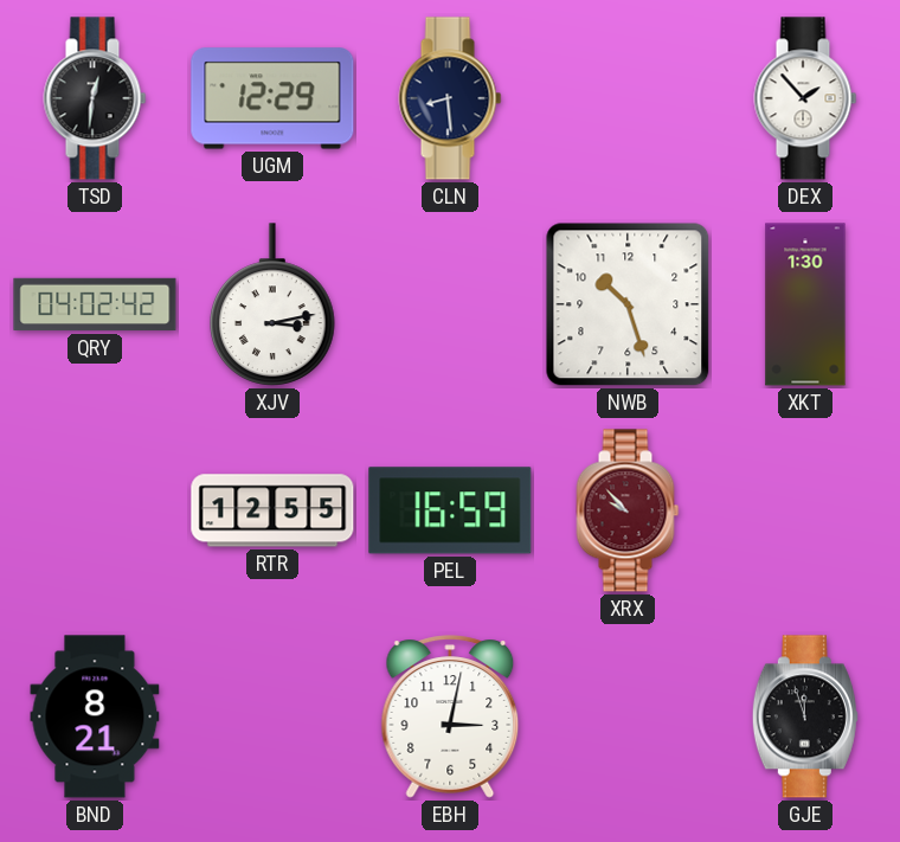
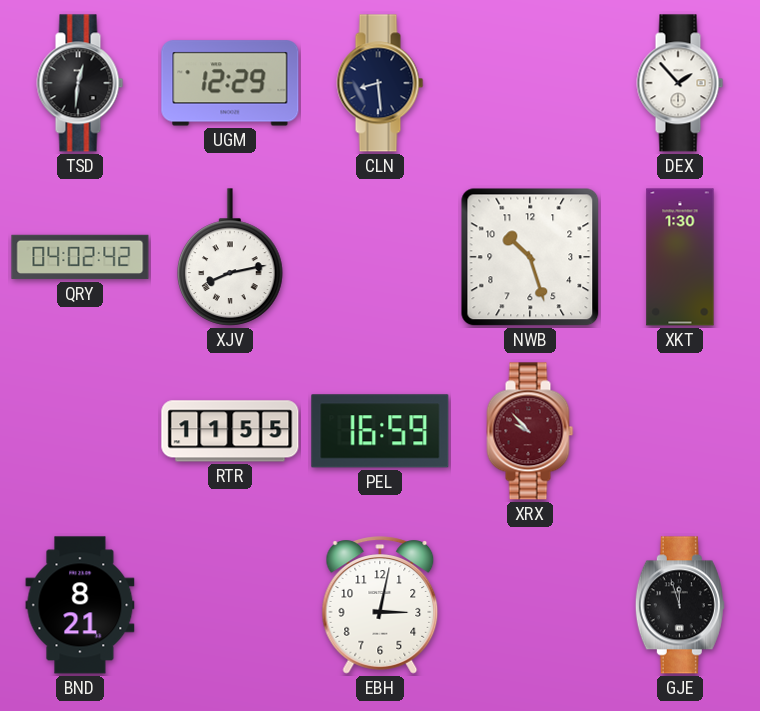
XJV: 3:13 -> 8:13 (231, 257)
RTR: 12:55 -> 11:55 (230, 431)
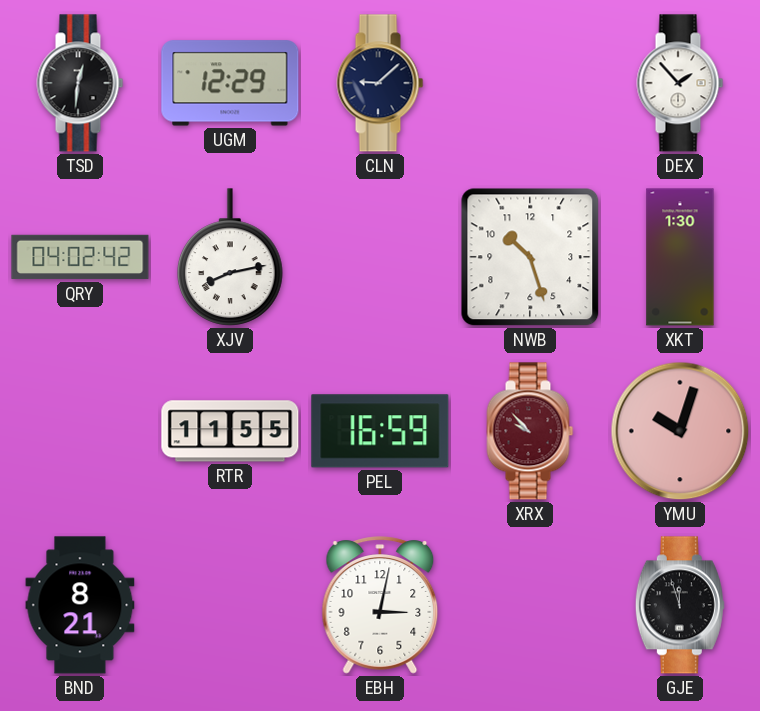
CLN: 8:29 -> 9:08 (380, 83)
YMU: none -> 10:03 (680, 431)
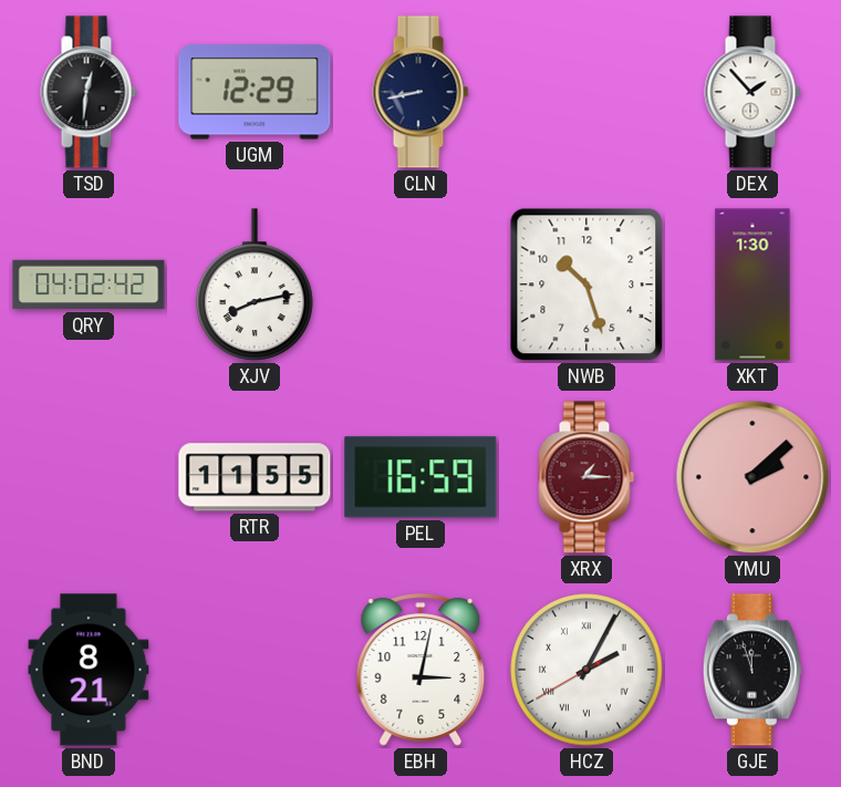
CLN: 9:08 -> 8:43 (420, 92)
XRX: 9:53 -> 1:15 (586, 477)
YMU: 10:03 -> 2:08 (752, 477)
HCZ: none -> 2:04 (586, 670)
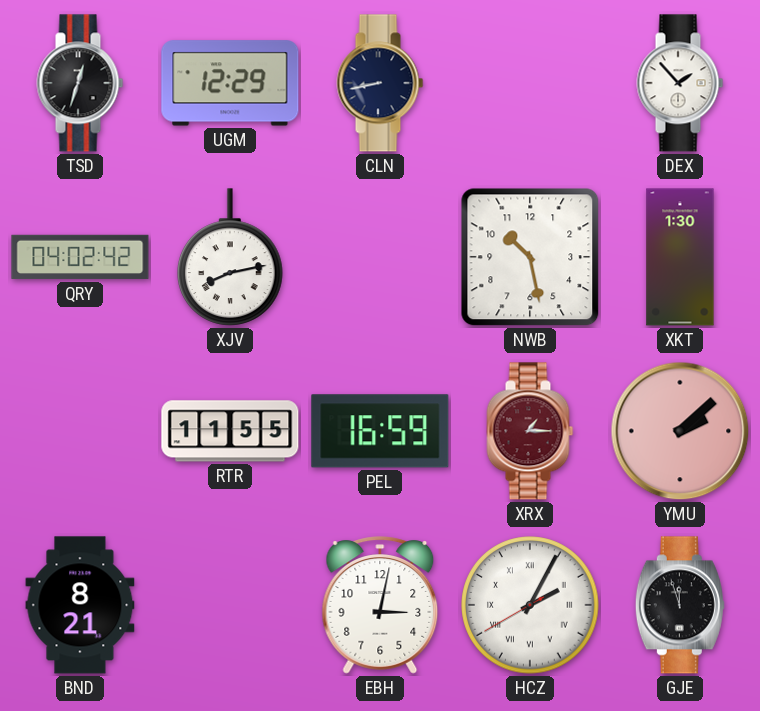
TSD: 12:31 -> 12:33 (80, 83)
NWB: 10:27 -> 10:28 (530, 257)
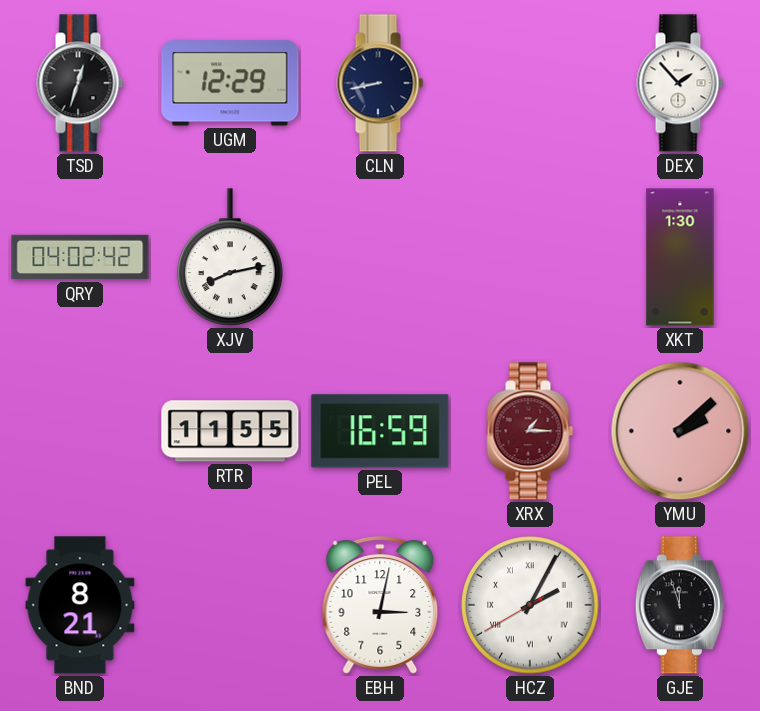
NWB: 10:28 -> none (530, 257)
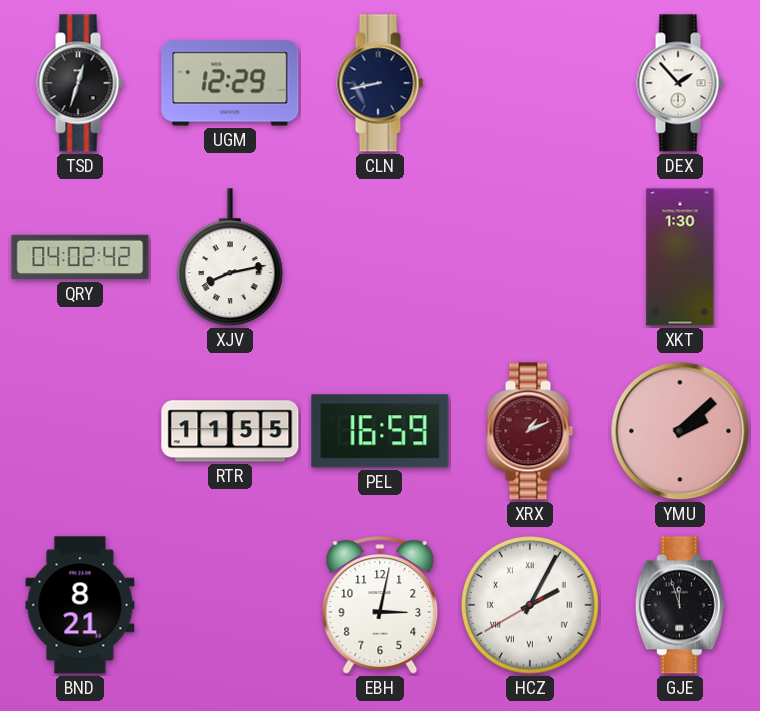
XRX: 1:15 -> 1:11 (530, 431)
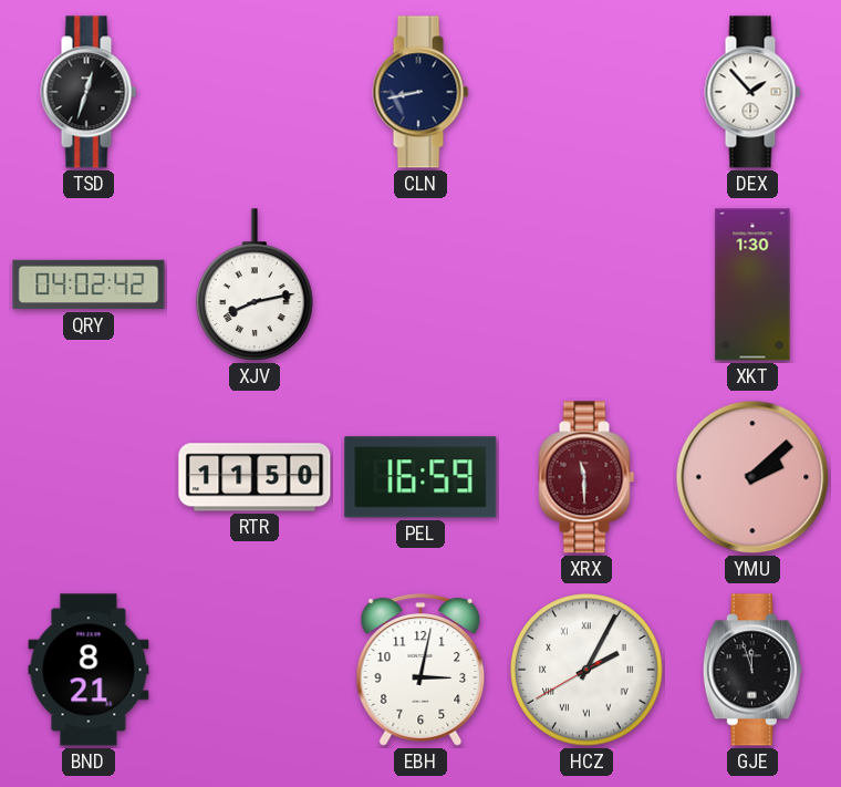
UGM: 12:29 -> none (230, 83)
RTR: 11:55 -> 11:50 (255, 477)
XRX: 1:11 -> 11:30 (586, 477)
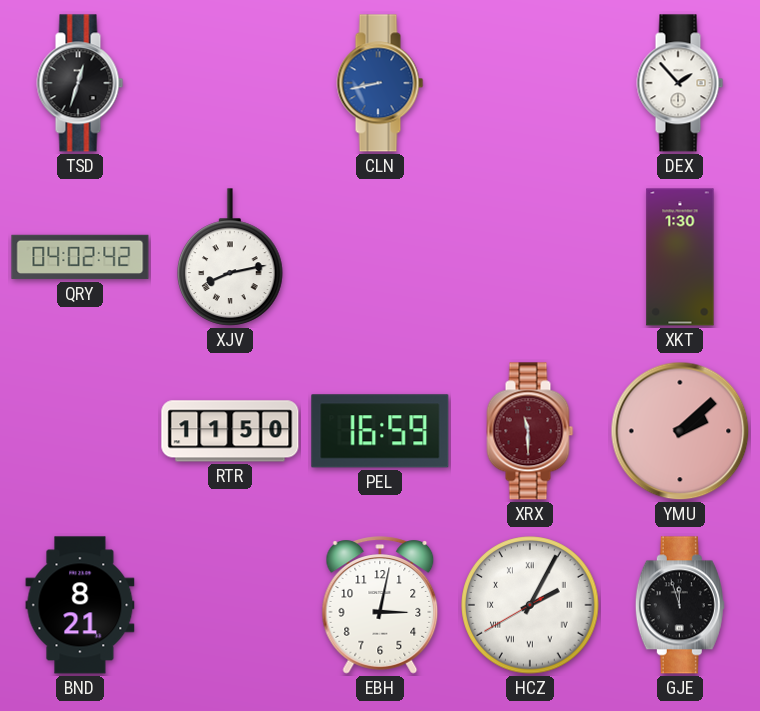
CLN dial: navy -> blue (380, 83)
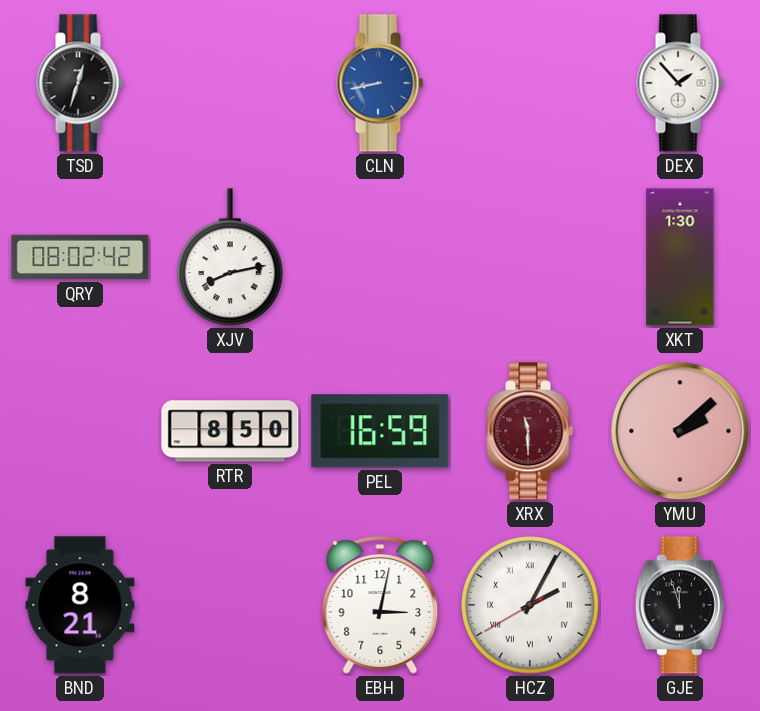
QRY: 04:02 -> 08:02 (80, 257)
RTR: 11:50 -> 8:50 (230, 431)
